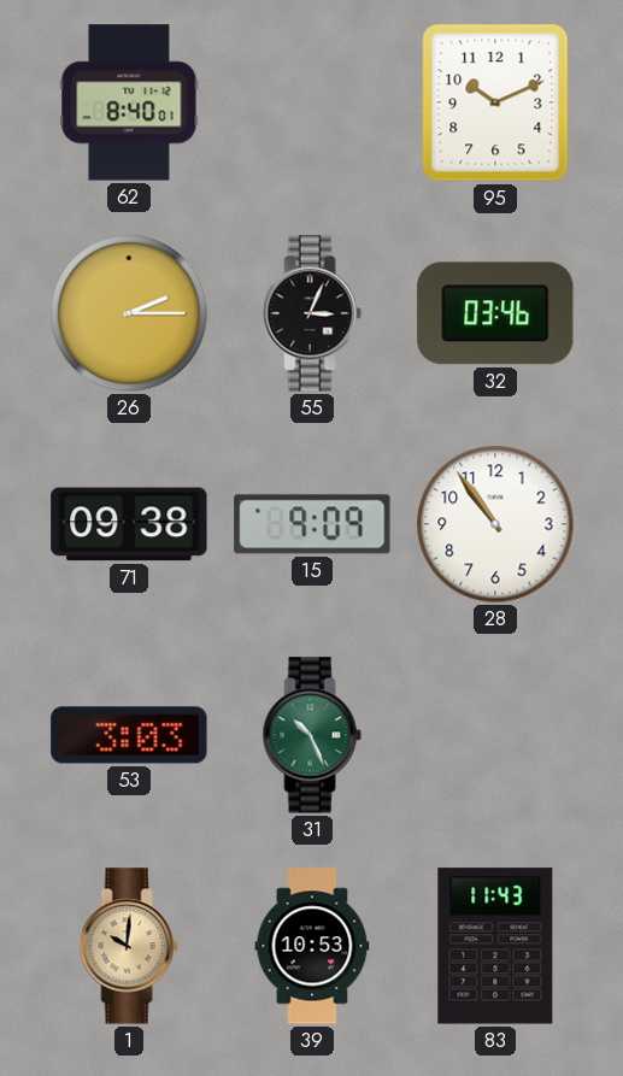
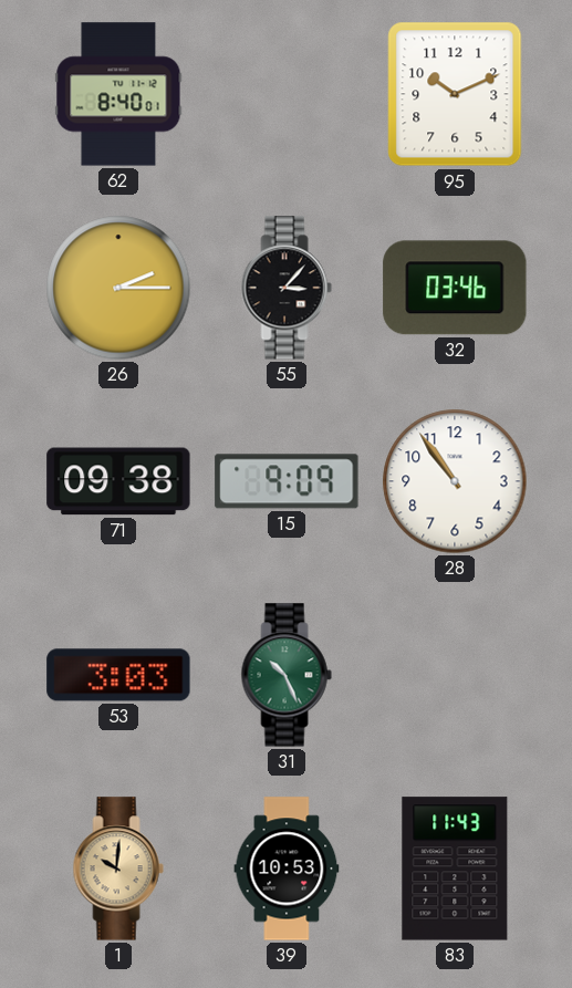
55: 3:04 -> 3:07 (287, 288)
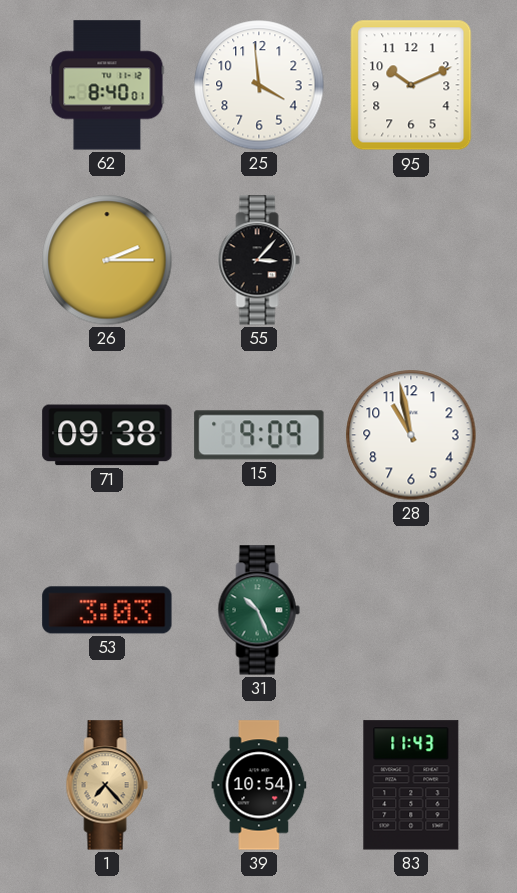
25: none -> 3:59 (259, 85)
32: 03:46 -> none (455, 288)
28: 10:54 -> 10:58 (411, 435)
1: 10:01 -> 7:23 (107, 785)
39: 10:53 -> 10:54 (259, 785)
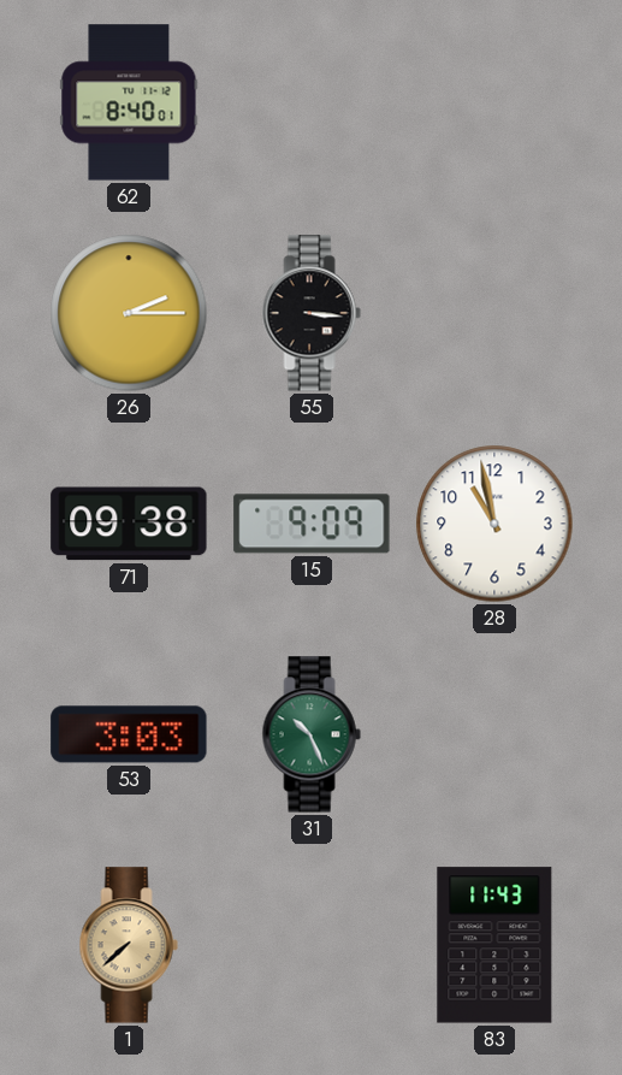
25: 3:59 -> none (259, 85)
95: 10:11 -> none (411, 85)
55: 3:07 -> 3:16 (312, 313)
1: 7:23 -> 7:38 (129, 945)
39: 10:54 -> none (259, 785)
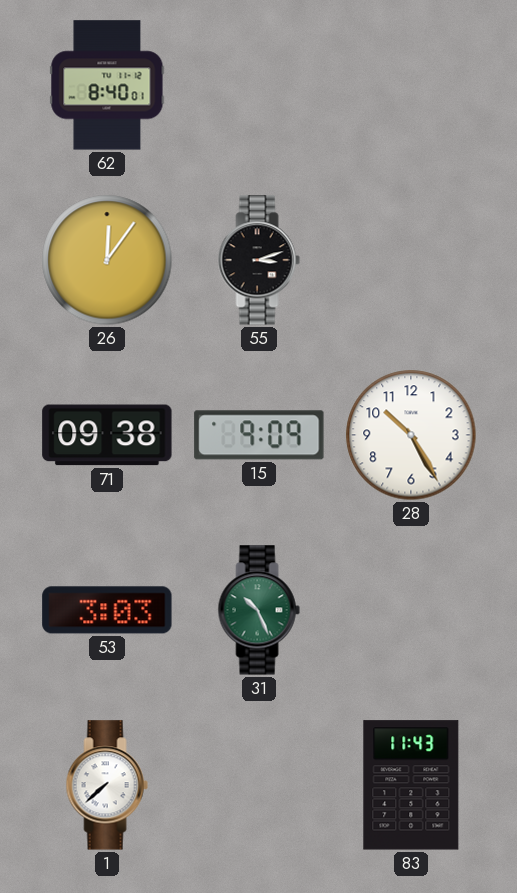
26: 2:15 -> 12:06 (107, 260)
55: 3:16 -> 3:12 (259, 260)
28: 10:58 -> 10:25 (411, 435)
1 dial: champagne -> white (107, 785)
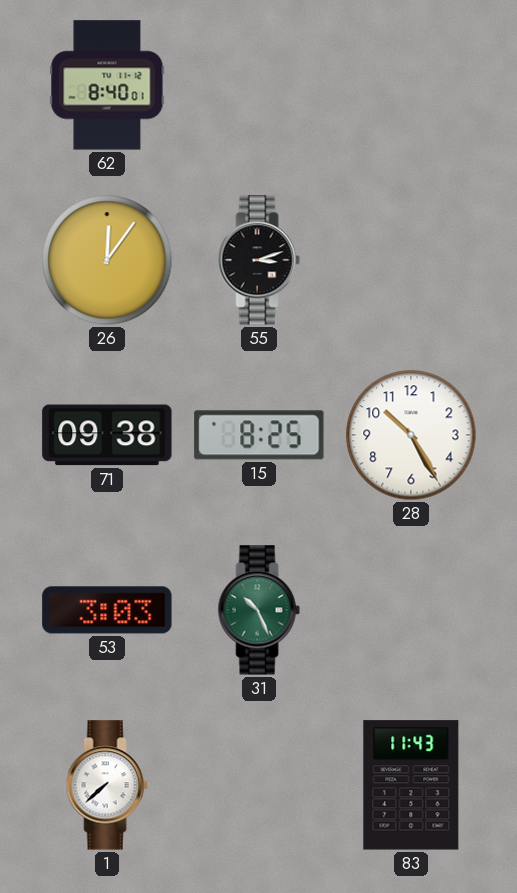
15: 9:09 -> 8:25 (259, 435)
